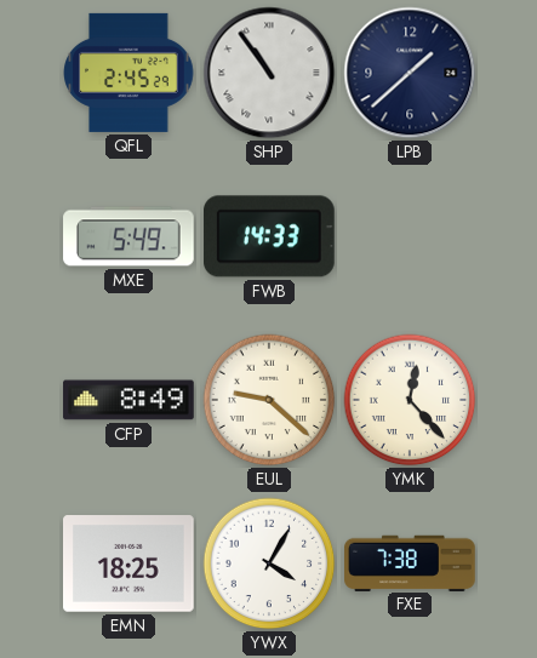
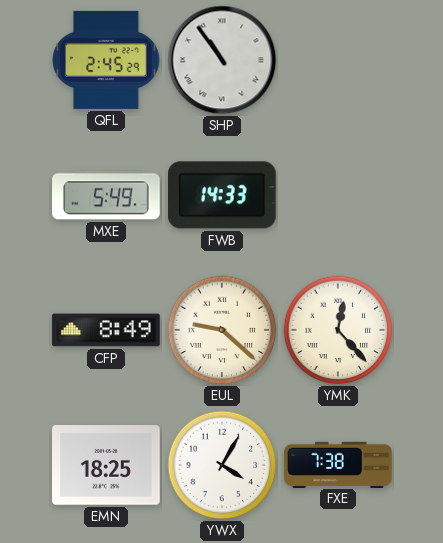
LPB: 1:38 -> none (410, 73)
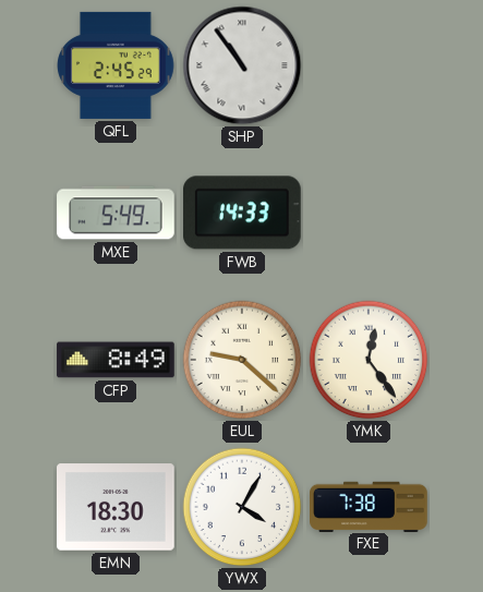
YMK: 12:23 -> 12:24 (369, 360)
EMN: 18:25 -> 18:30 (117, 507)
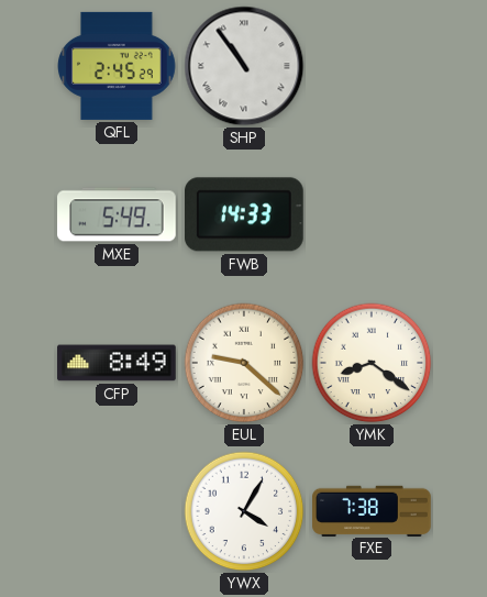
YMK: 12:24 -> 8:21 (372, 363)
EMN: 18:30 -> none (117, 507)
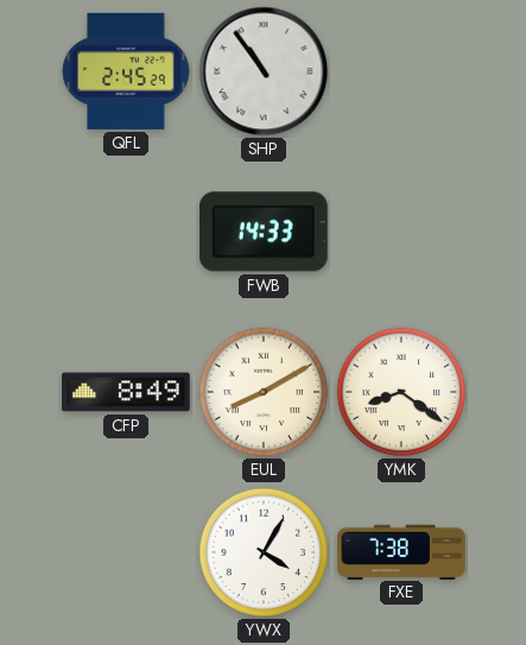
MXE: 5:49 -> none (117, 214)
EUL: 9:22 -> 8:10 (264, 392)
